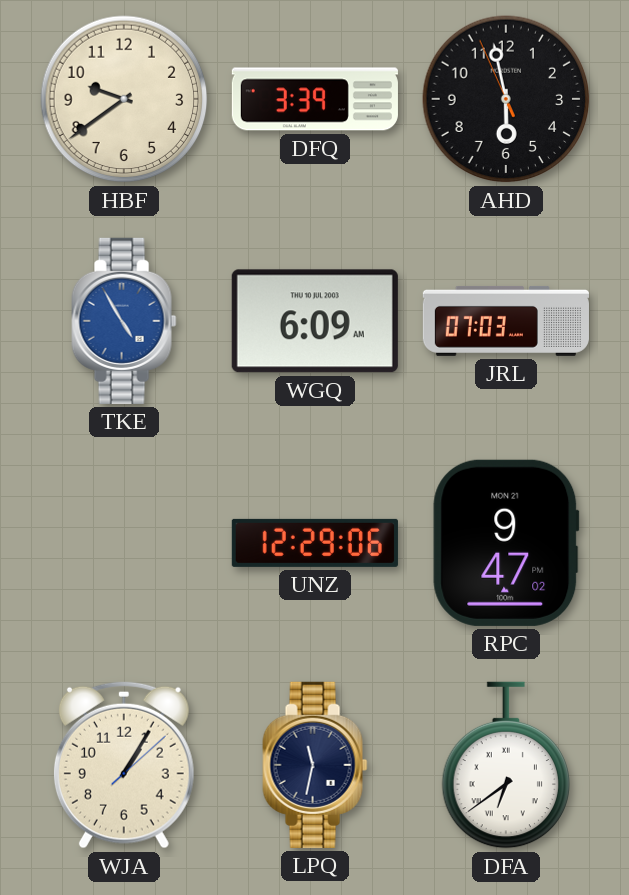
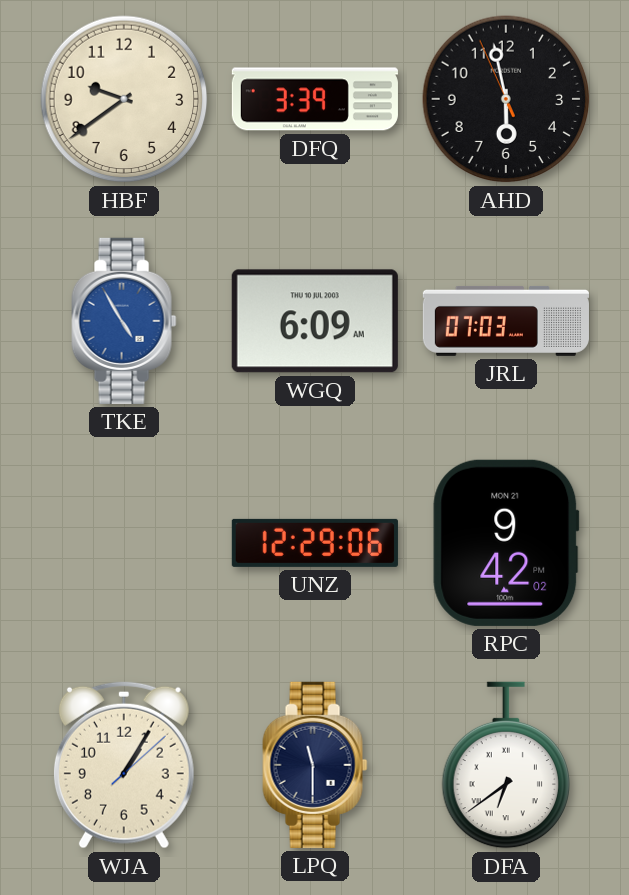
RPC: 9:47 -> 9:42 (506, 543)
LPQ: 11:32 -> 11:30 (315, 765)
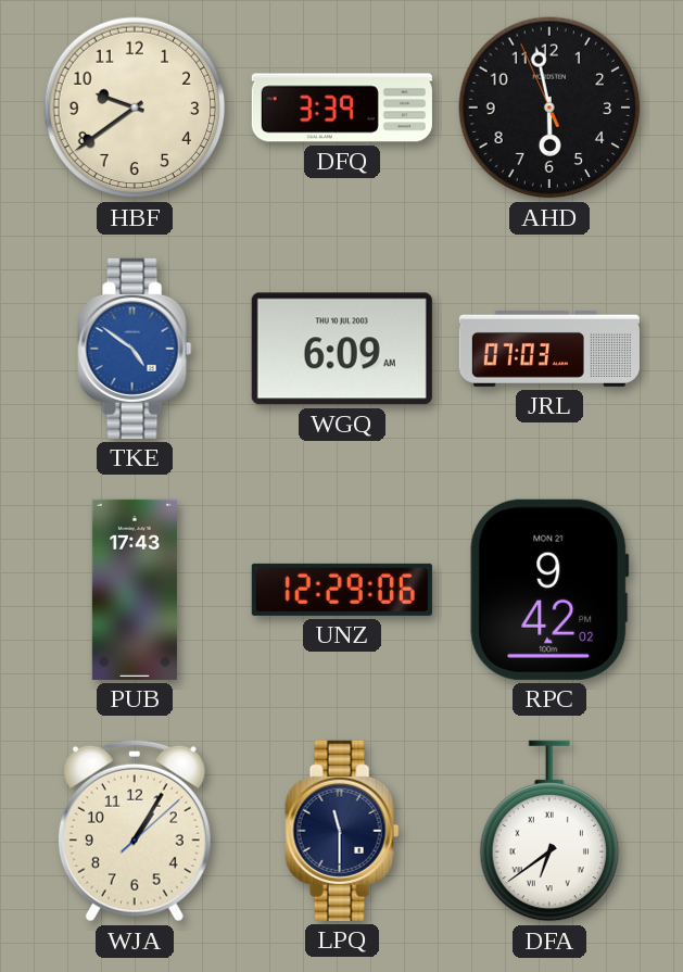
TKE: 4:55 -> 4:51 (135, 349)
PUB: none -> 17:43 (135, 590)
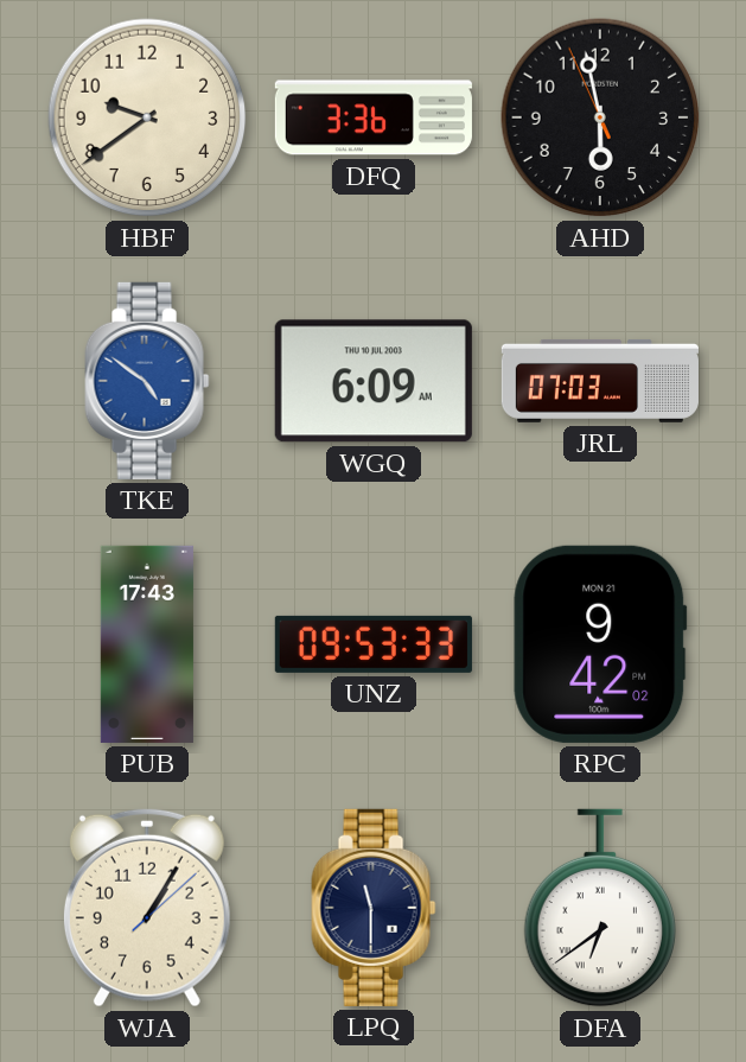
DFQ: 3:39 -> 3:36 (374, 117)
UNZ: 12:29 -> 09:53 (374, 644)
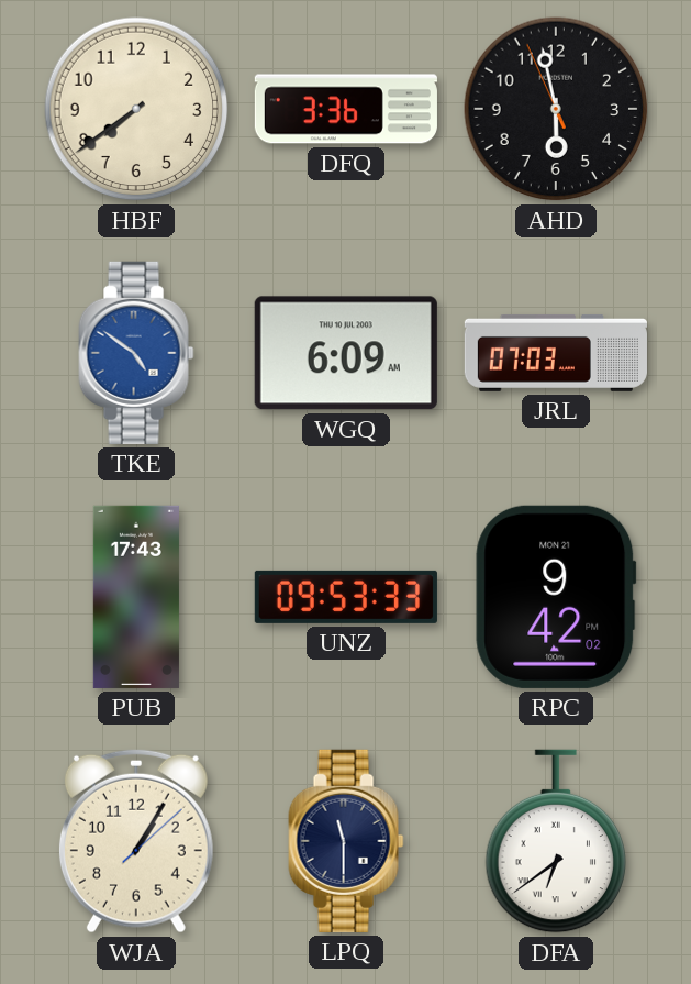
HBF: 9:39 -> 7:39 (136, 109)
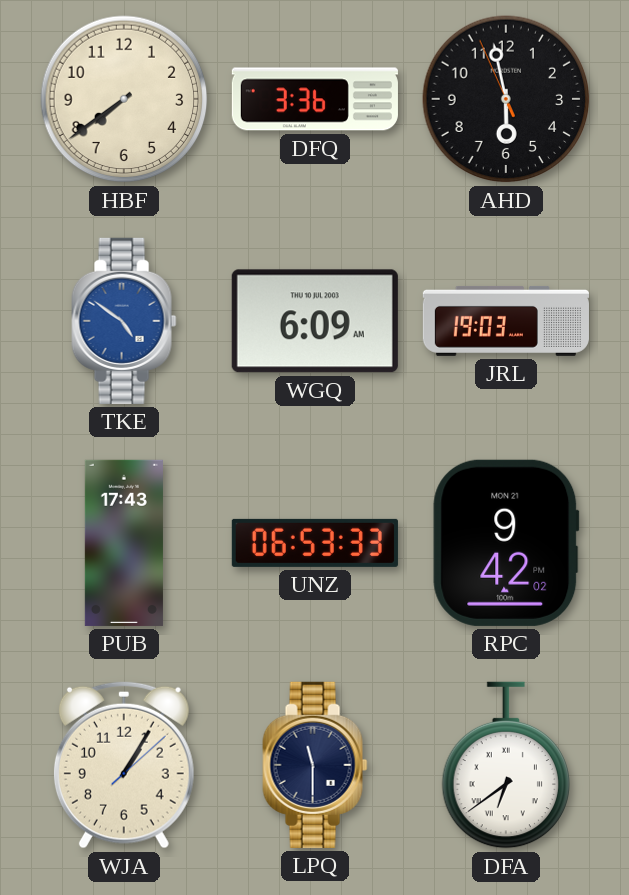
JRL: 07:03 -> 19:03 (506, 321)
UNZ: 09:53 -> 06:53 (315, 543)
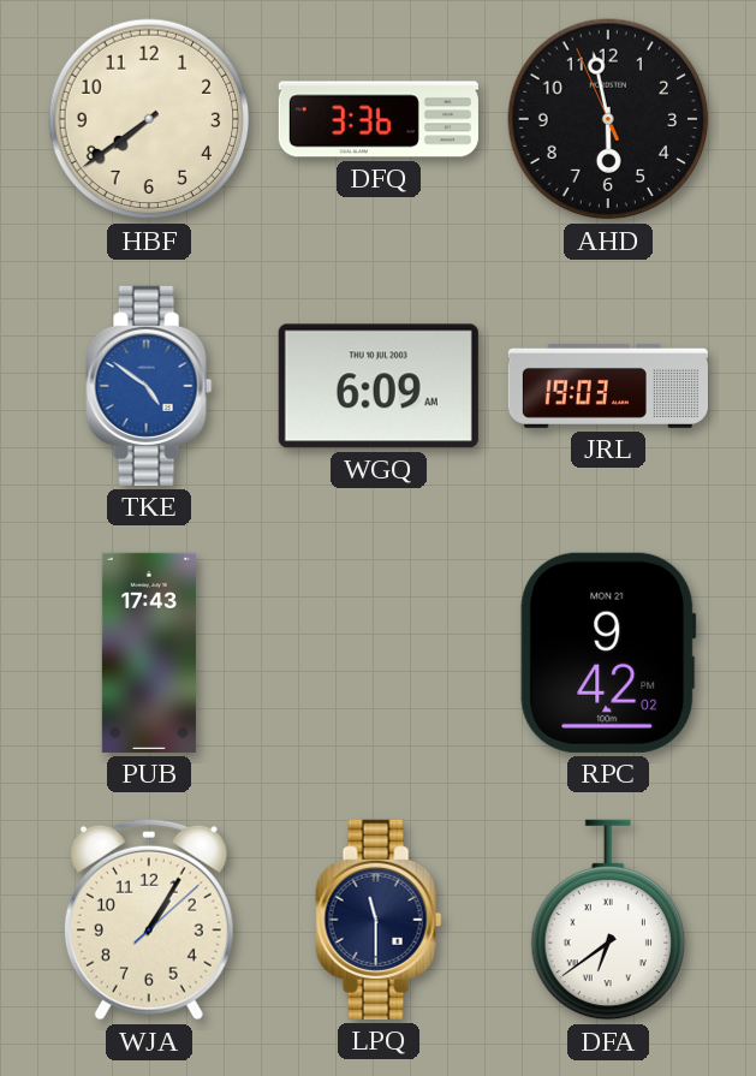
UNZ: 06:53 -> none (315, 543)
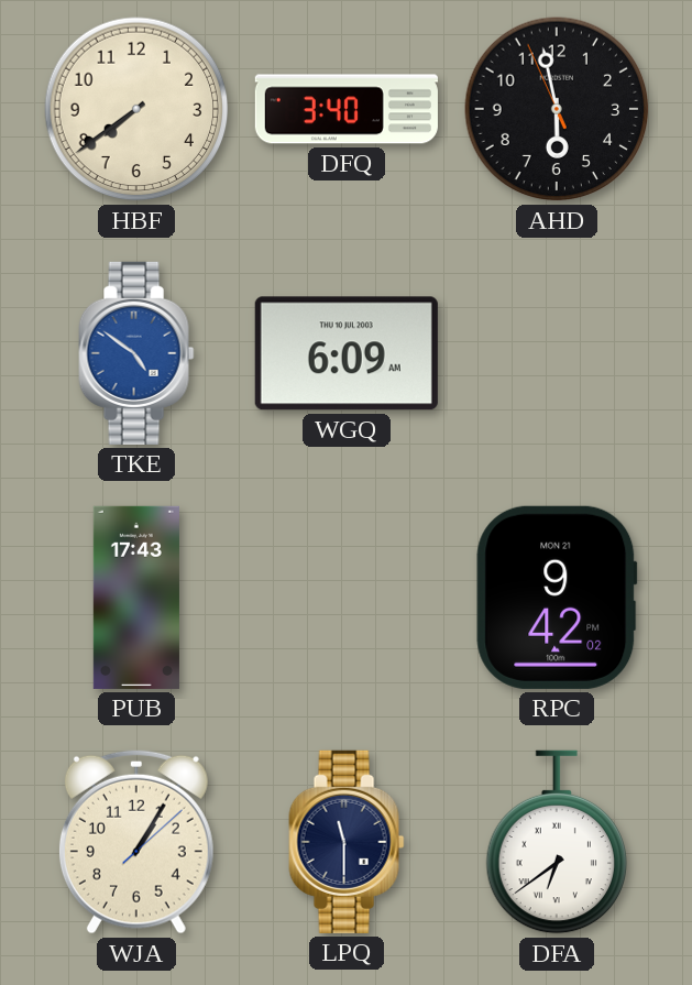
DFQ: 3:36 -> 3:40 (347, 109)
JRL: 19:03 -> none (608, 386)
